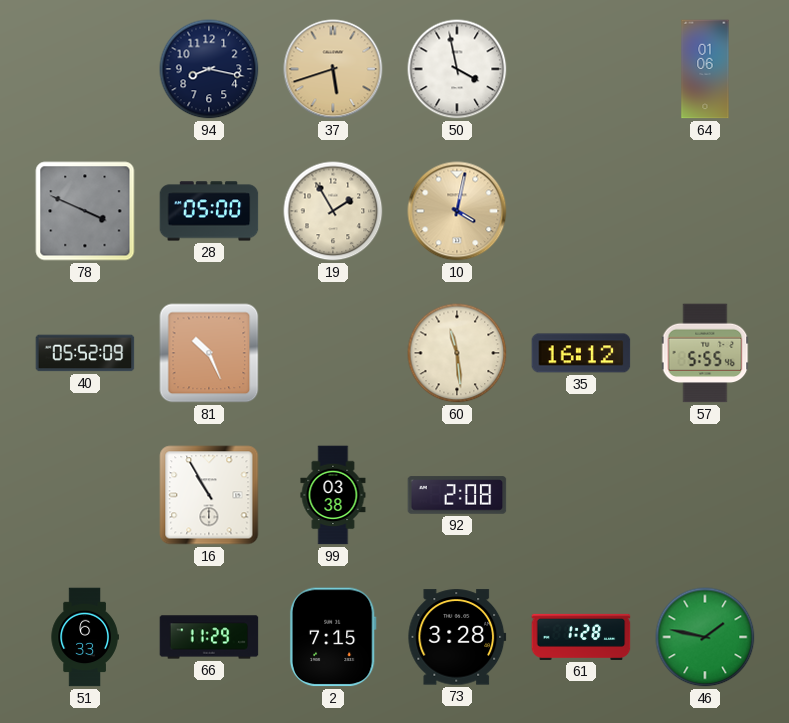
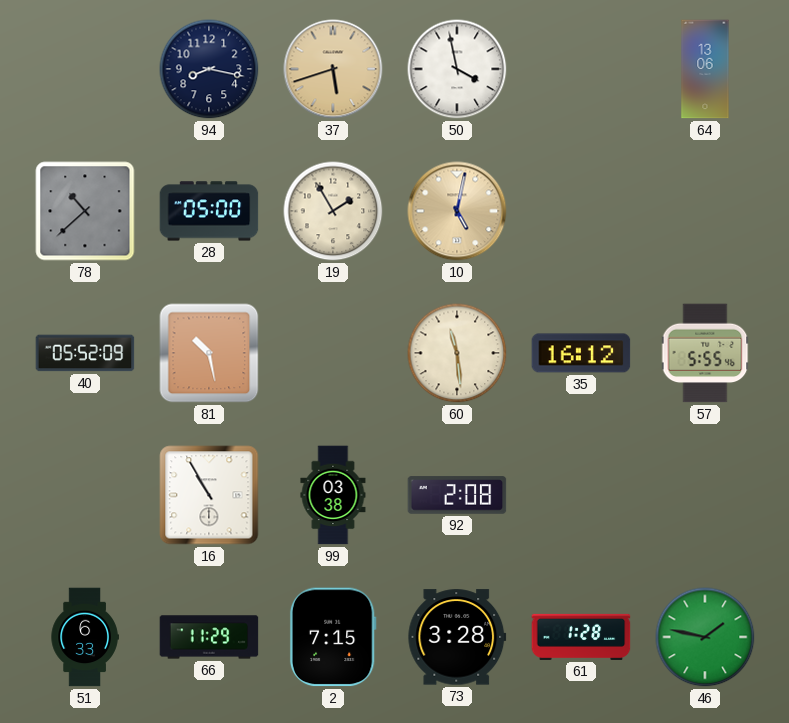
64: 01:06 -> 13:06 (705, 69)
78: 3:49 -> 10:38 (85, 211)
10: 4:02 -> 5:02 (457, 211)
81: 10:26 -> 10:28 (209, 353)
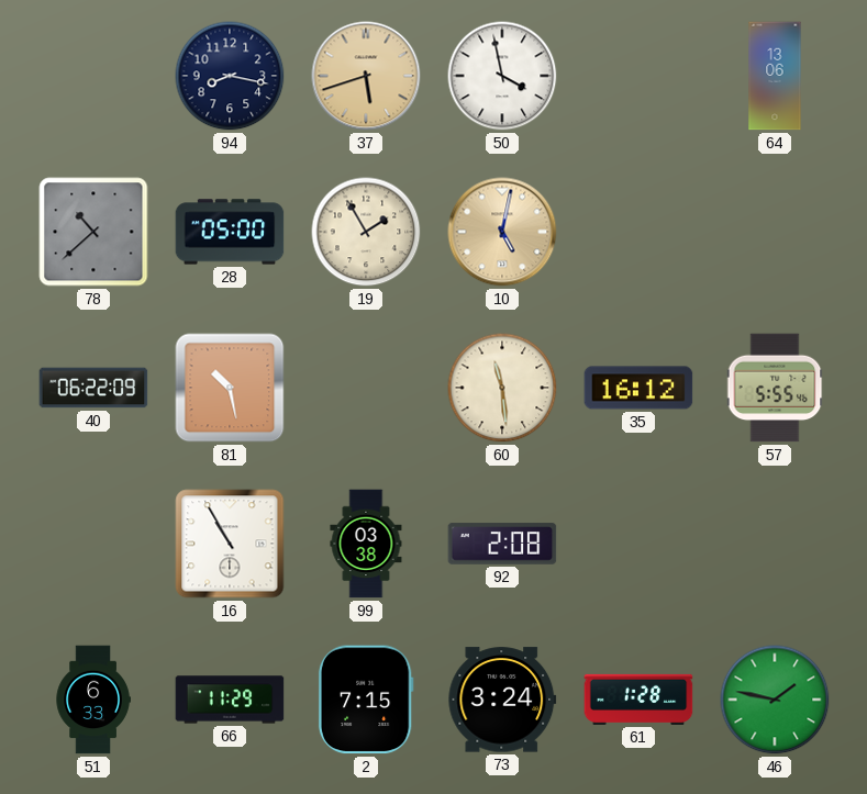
40: 05:52 -> 06:22 (93, 388)
73: 3:28 -> 3:24 (502, 700)
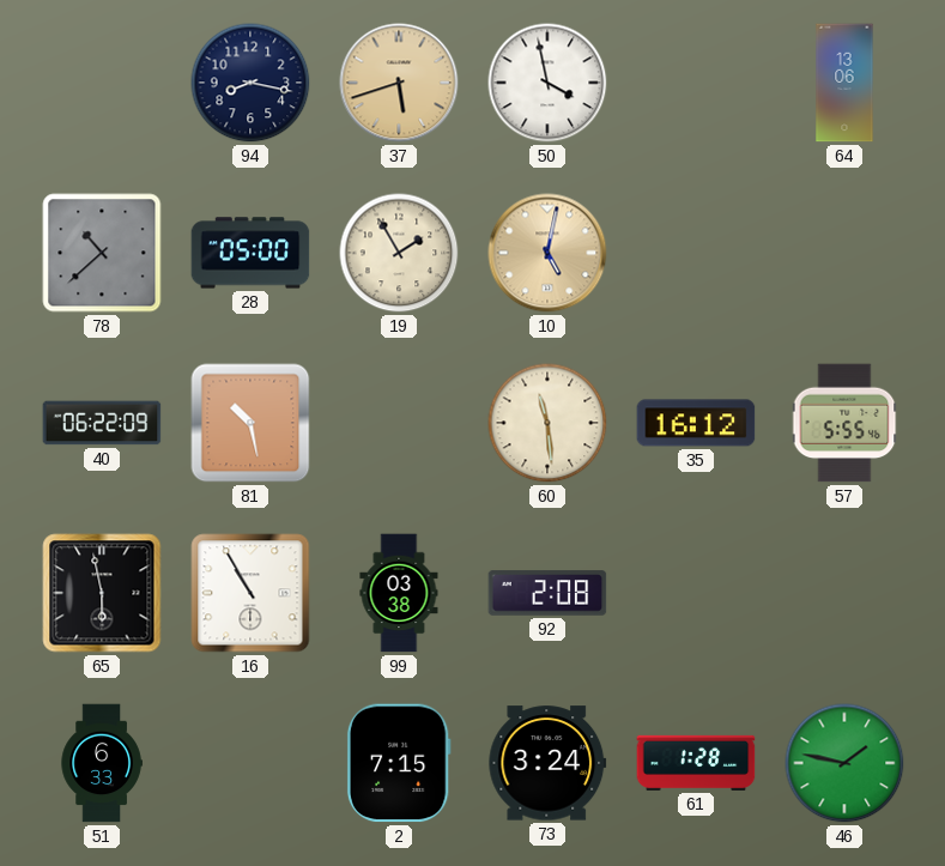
65: none -> 5:58 (102, 593)
66: 11:29 -> none (230, 700)
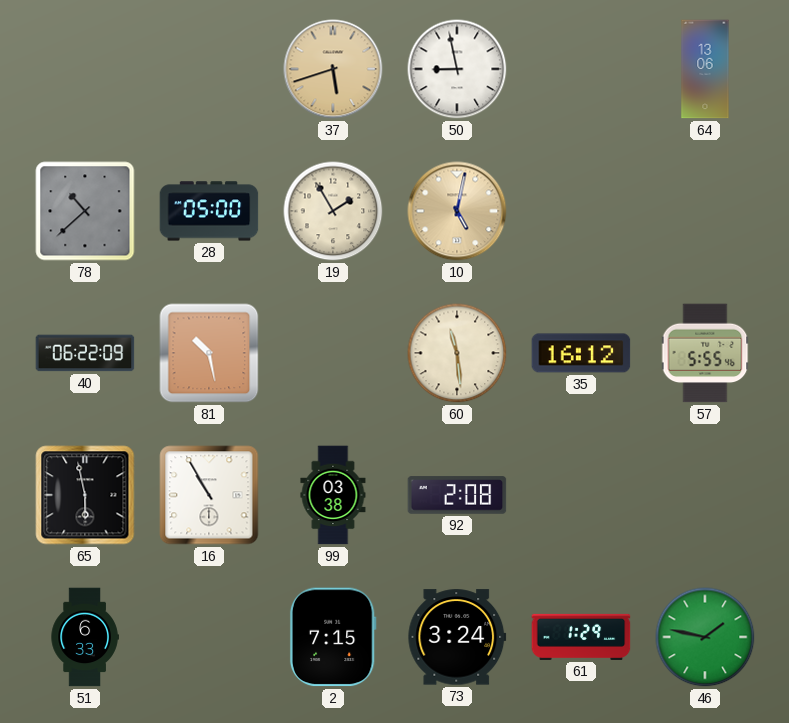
94: 8:17 -> none (250, 83)
50: 3:58 -> 8:58 (457, 69)
61: 1:28 -> 1:29 (581, 637)
